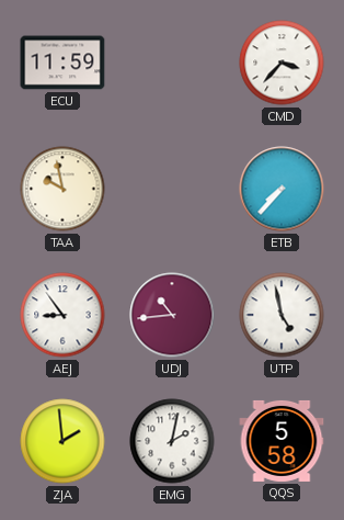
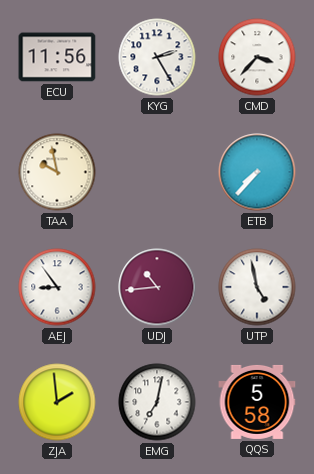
ECU: 11:59 -> 11:56 (57, 57)
KYG: none -> 2:25 (157, 57)
EMG: 2:02 -> 7:02 (157, 402)
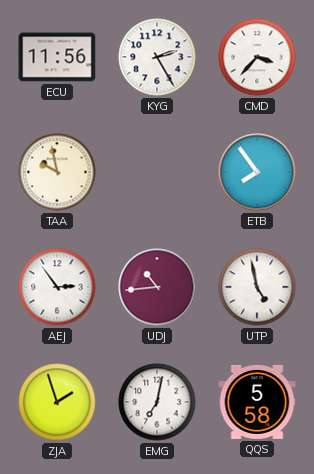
ETB: 7:37 -> 7:54 (257, 172)
AEJ: 8:54 -> 2:54 (57, 287)
ZJA: 1:59 -> 1:57 (57, 402)
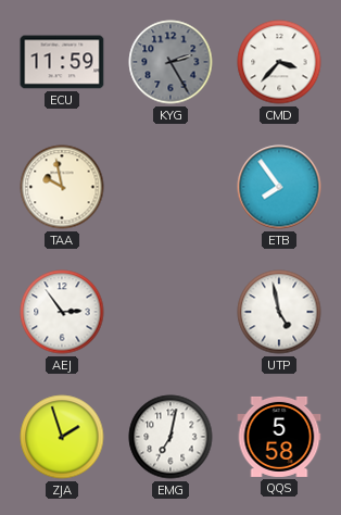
ECU: 11:56 -> 11:59 (62, 62)
KYG dial: white -> grey (171, 62)
UDJ: 10:44 -> none (157, 287)
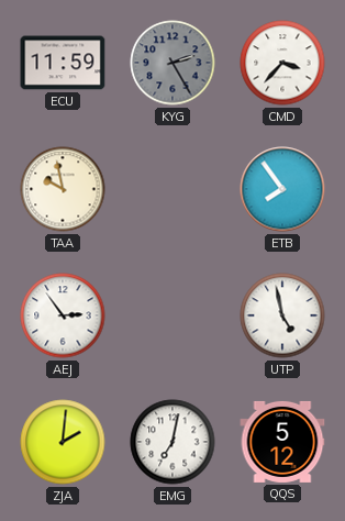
ZJA: 1:57 -> 2:01 (63, 442)
QQS: 5:58 -> 5:12 (282, 442)
